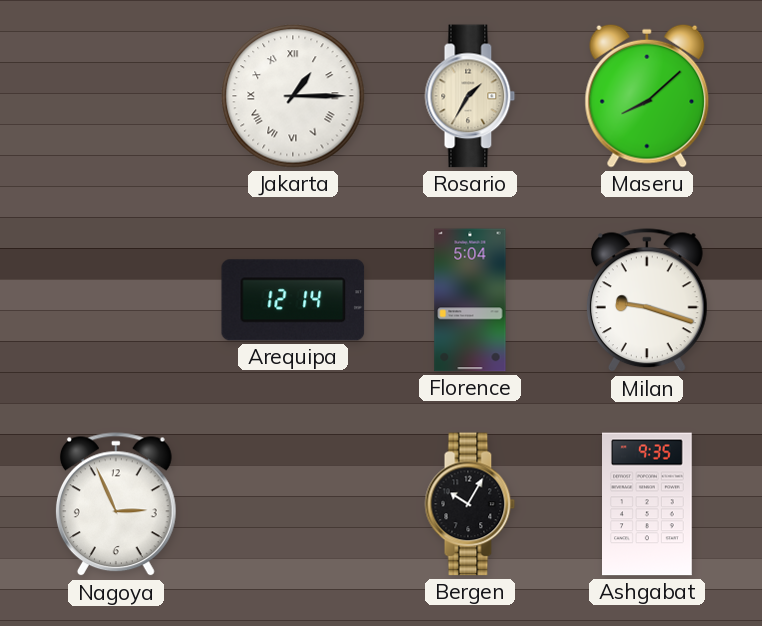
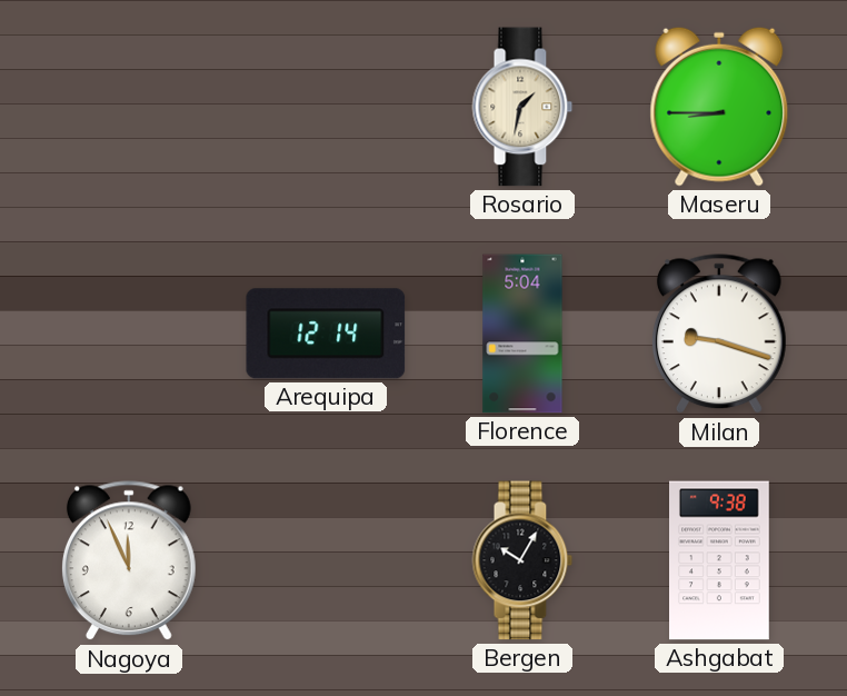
Jakarta: 1:15 -> none (293, 96)
Rosario: 1:35 -> 1:32 (522, 107)
Maseru: 8:08 -> 8:45 (719, 107)
Nagoya: 2:56 -> 11:56 (129, 561)
Ashgabat: 9:35 -> 9:38 (720, 560)
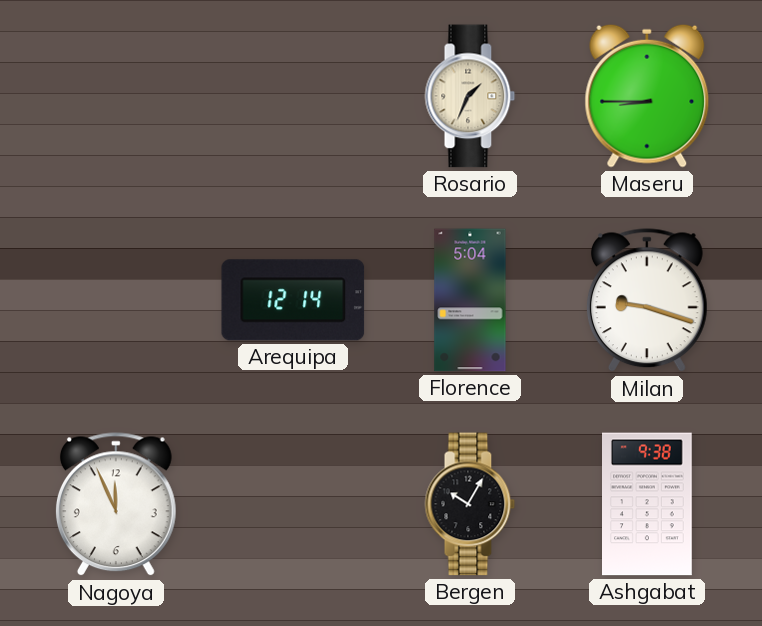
Rosario: 1:32 -> 1:34 (470, 96)
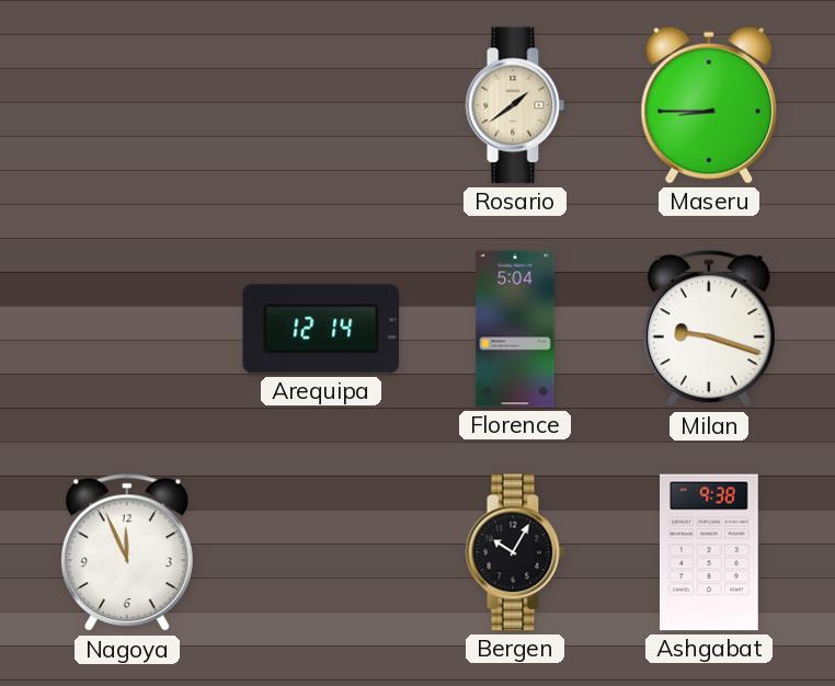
Rosario: 1:34 -> 1:39 (515, 105)
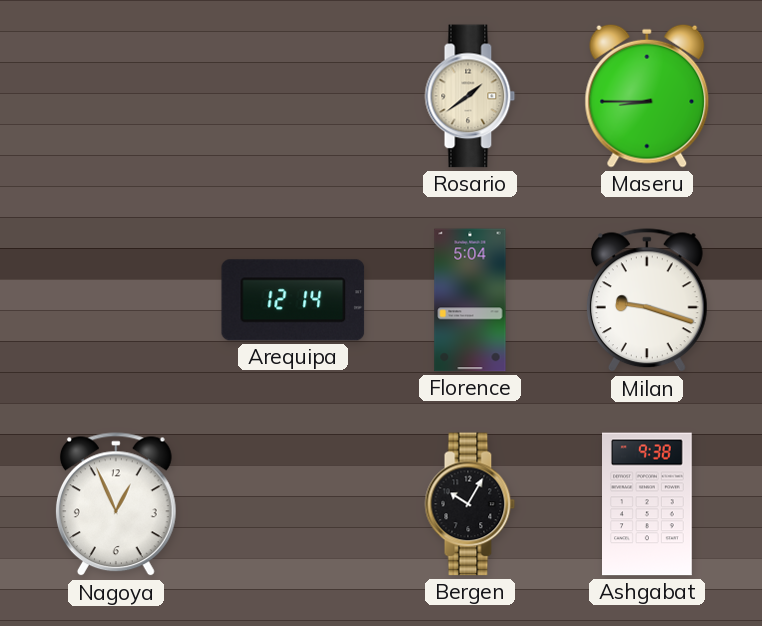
Nagoya: 11:56 -> 12:56 (116, 505)
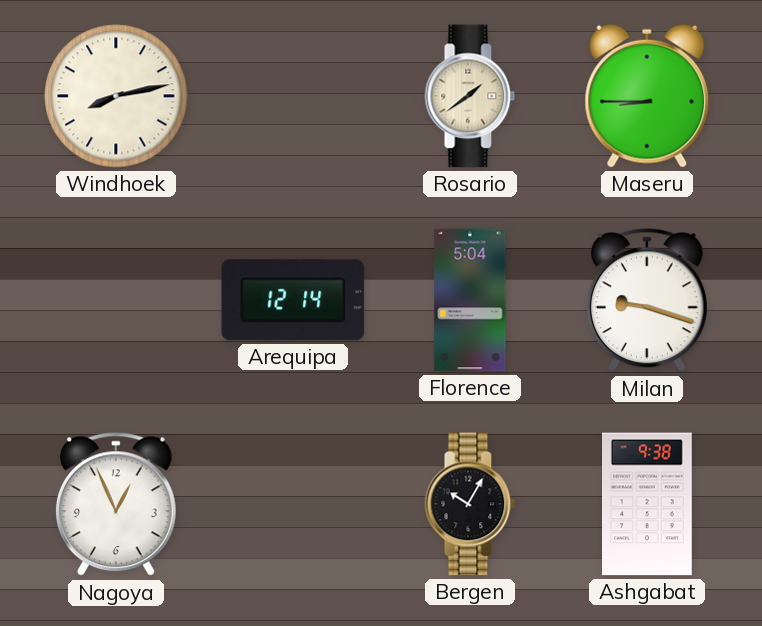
Windhoek: none -> 8:13 (116, 96)
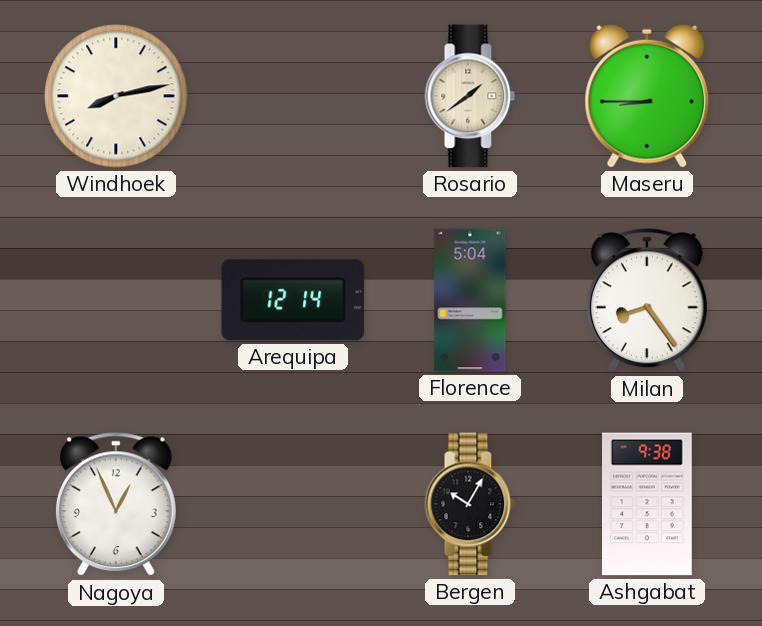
Milan: 9:18 -> 8:24 (647, 301)
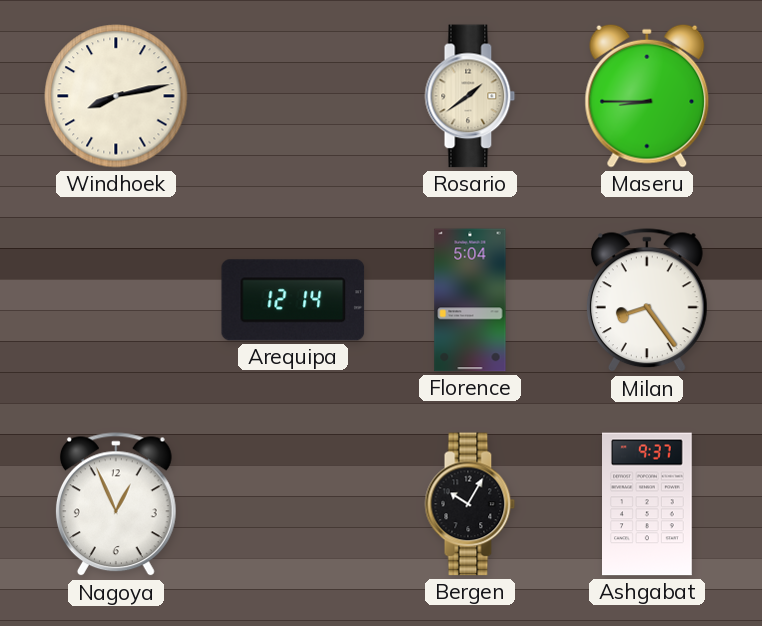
Ashgabat: 9:38 -> 9:37 (648, 504)
